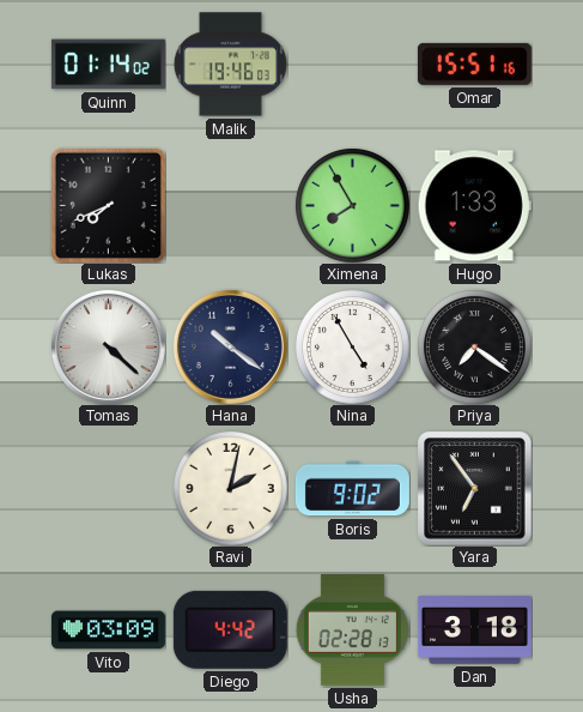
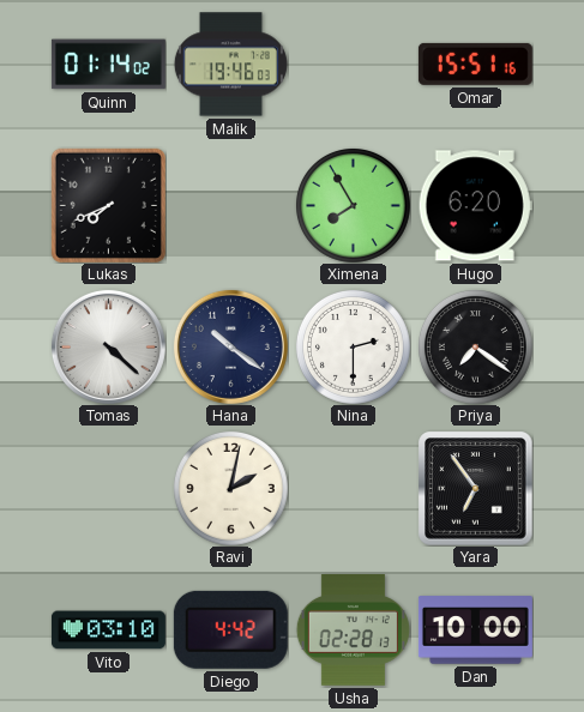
Hugo: 1:33 -> 6:20 (475, 206)
Nina: 4:55 -> 2:30 (353, 346)
Boris: 9:02 -> none (352, 489)
Vito: 03:09 -> 03:10 (108, 630)
Dan: 3:18 -> 10:00 (475, 630)
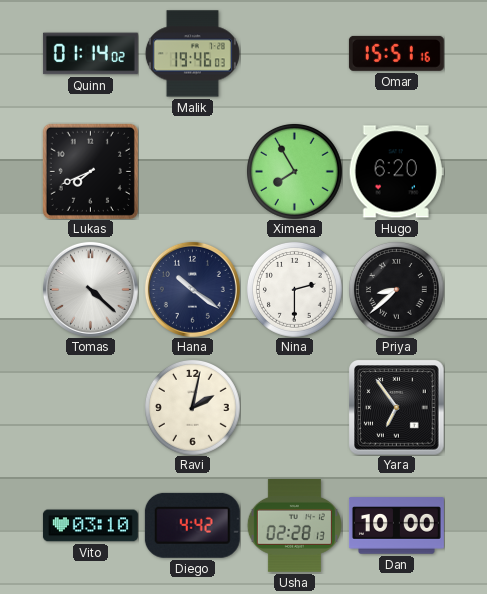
Priya: 7:21 -> 8:38 (396, 289)
